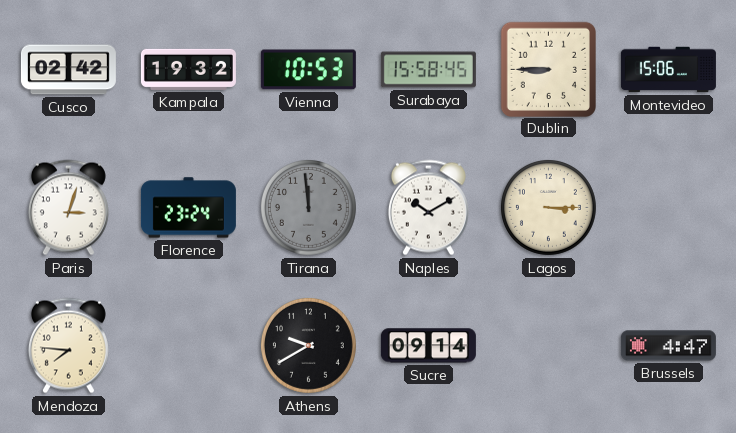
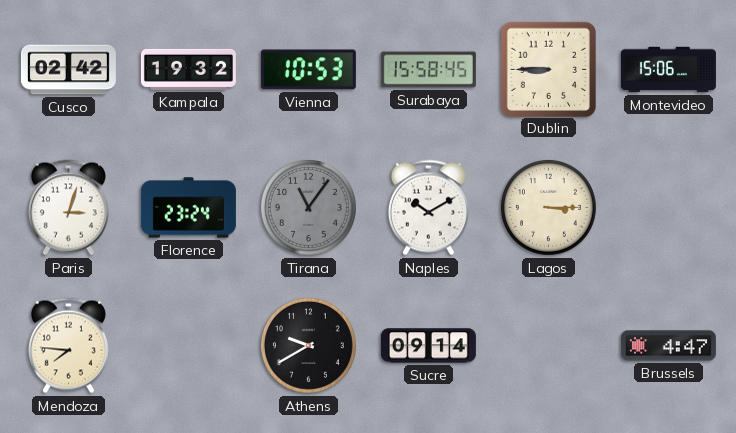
Tirana: 11:59 -> 11:06 (308, 207)
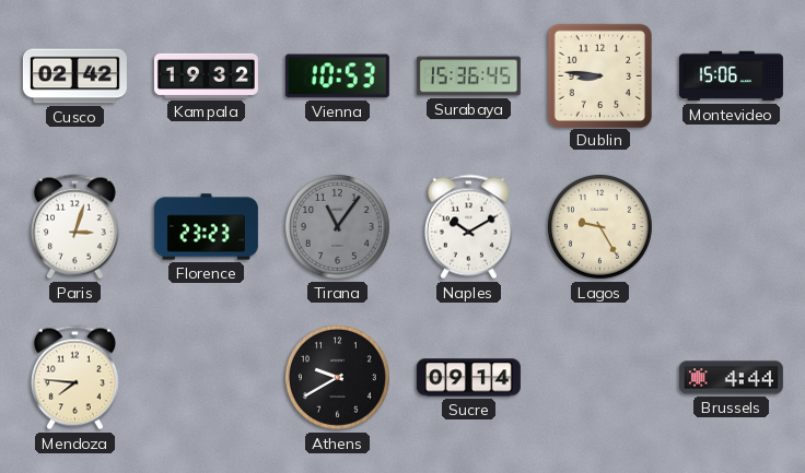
Surabaya: 15:58 -> 15:36 (468, 76)
Dublin: 8:45 -> 8:46 (599, 75)
Florence: 23:24 -> 23:23 (206, 227)
Lagos: 3:15 -> 9:25 (599, 226)
Brussels: 4:47 -> 4:44 (731, 378)
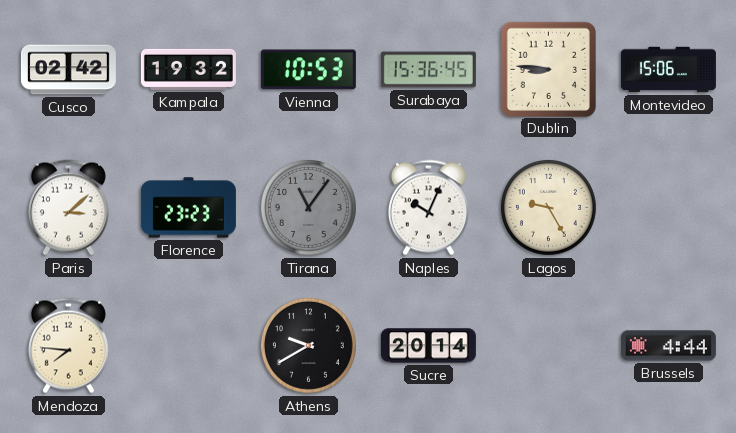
Paris: 3:03 -> 3:08 (68, 208)
Naples: 10:10 -> 10:04 (428, 208)
Sucre: 09:14 -> 20:14 (428, 346)
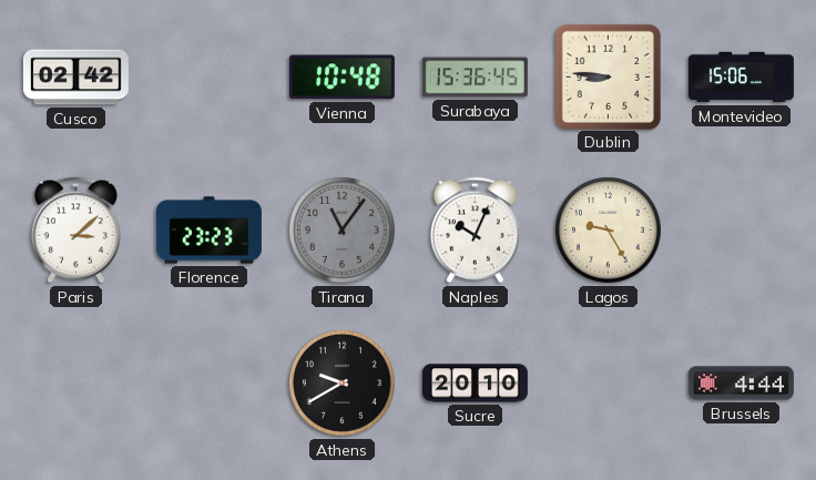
Kampala: 19:32 -> none (188, 69)
Vienna: 10:53 -> 10:48 (341, 78)
Mendoza: 7:46 -> none (68, 346)
Sucre: 20:14 -> 20:10 (475, 384)
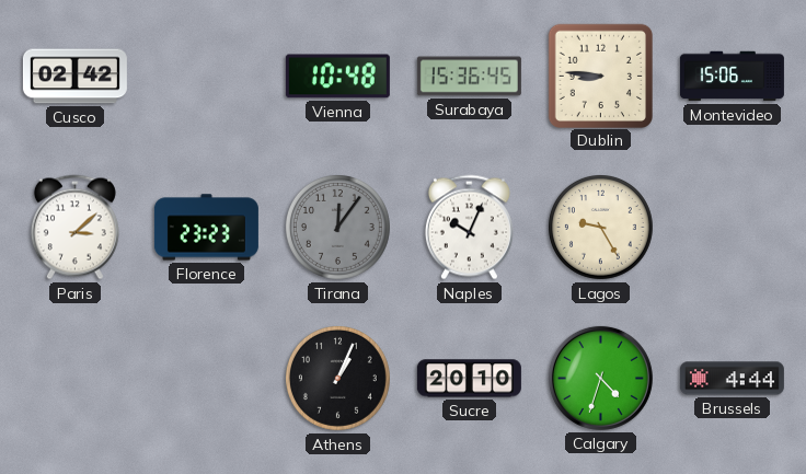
Tirana: 11:06 -> 12:06 (337, 227)
Athens: 9:40 -> 1:04 (337, 378)
Calgary: none -> 4:33 (600, 378)
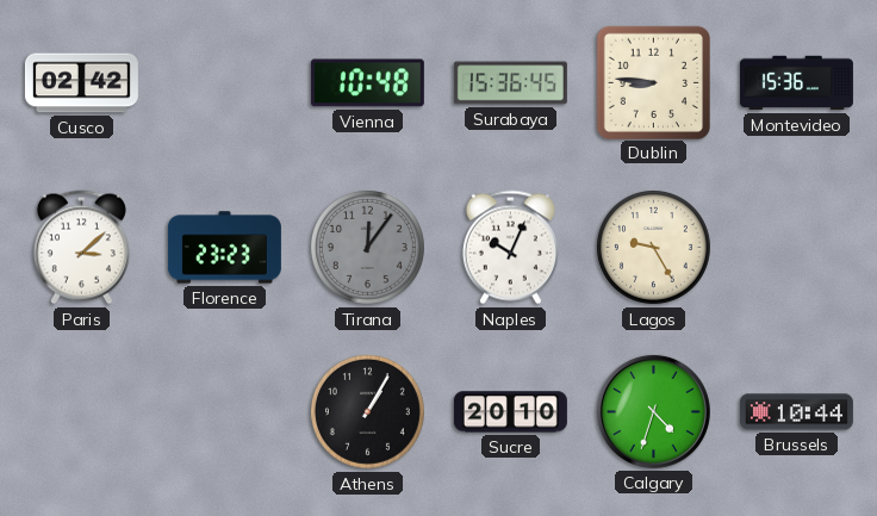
Montevideo: 15:06 -> 15:36 (796, 83)
Athens: 1:04 -> 1:05 (367, 411)
Brussels: 4:44 -> 10:44 (796, 412)
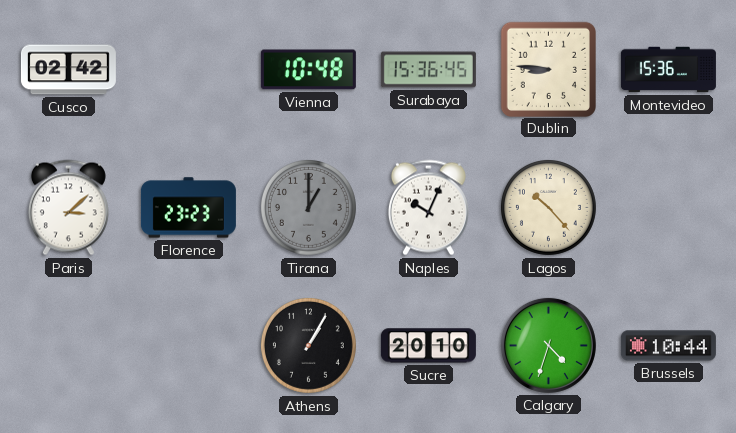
Tirana: 12:06 -> 1:00 (308, 207)
Lagos: 9:25 -> 10:23 (548, 207)
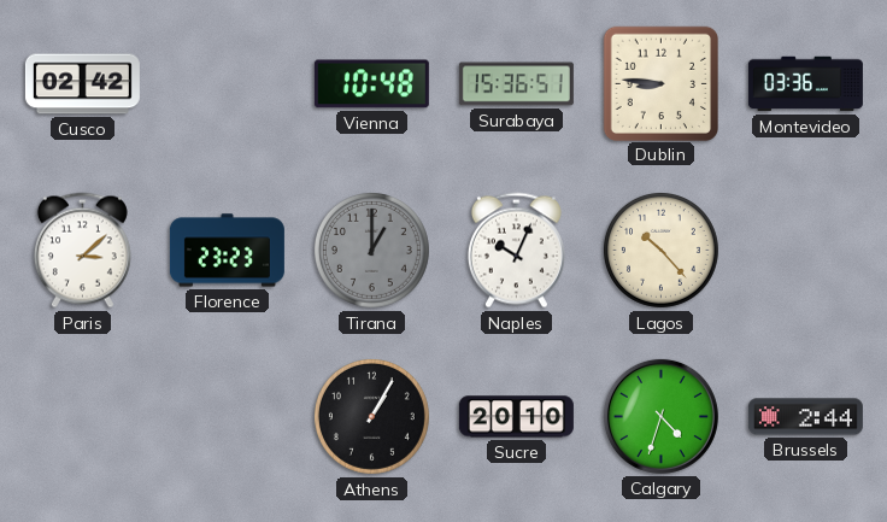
Surabaya: 15:36:45 -> 15:36:51 (516, 84)
Montevideo: 15:36 -> 03:36 (805, 84)
Brussels: 10:44 -> 2:44 (805, 417)
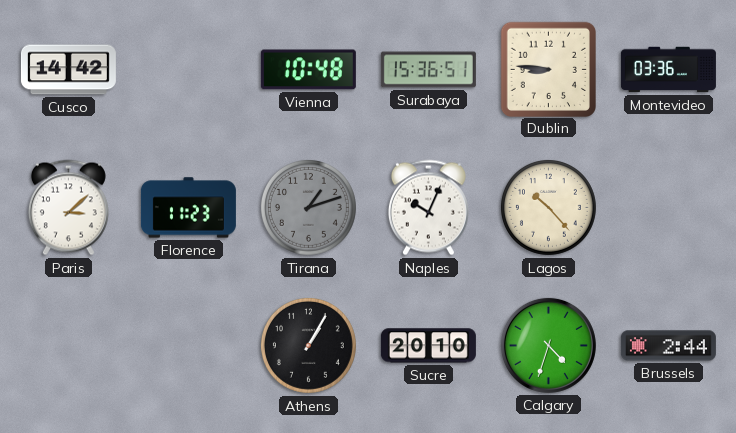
Cusco: 02:42 -> 14:42 (68, 70)
Florence: 23:23 -> 11:23 (188, 208)
Tirana: 1:00 -> 1:12 (308, 207)
